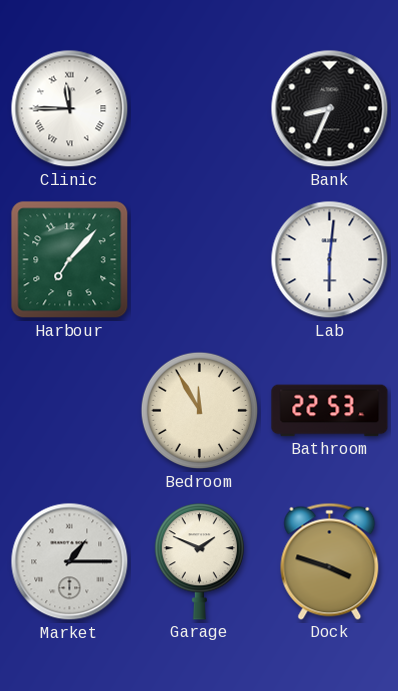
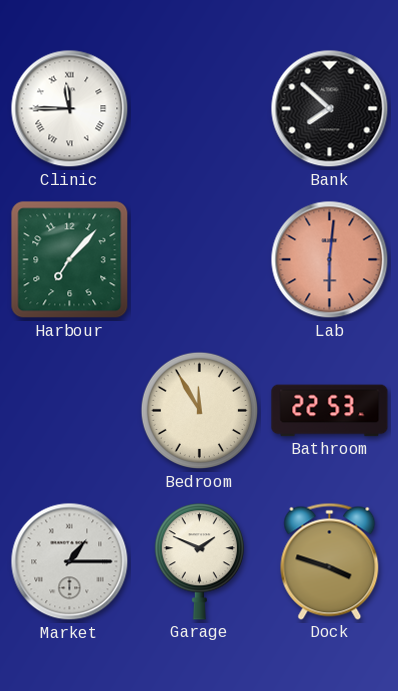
Bank: 8:34 -> 7:52 (330, 109)
Lab dial: white -> salmon (330, 260)
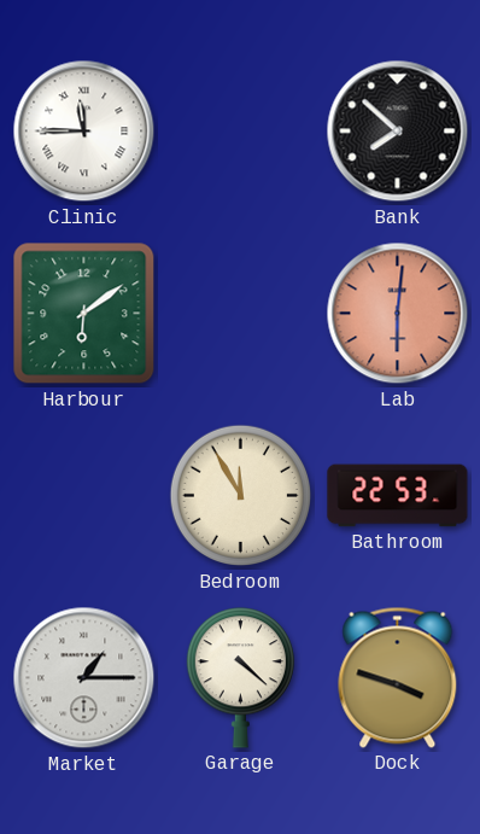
Harbour: 7:07 -> 6:09 (84, 314)
Garage: 1:49 -> 4:22 (240, 678)
